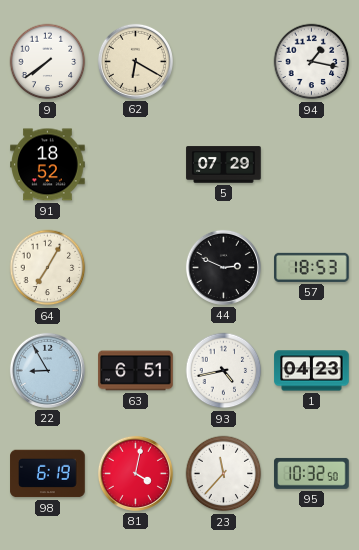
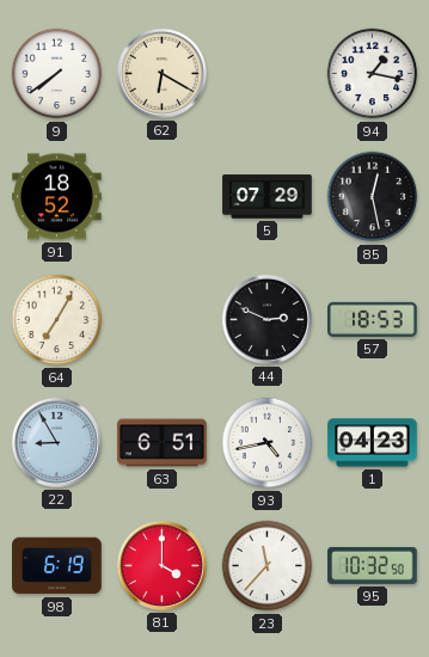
85: none -> 12:28 (373, 197)
81: 4:02 -> 4:00 (161, 565)
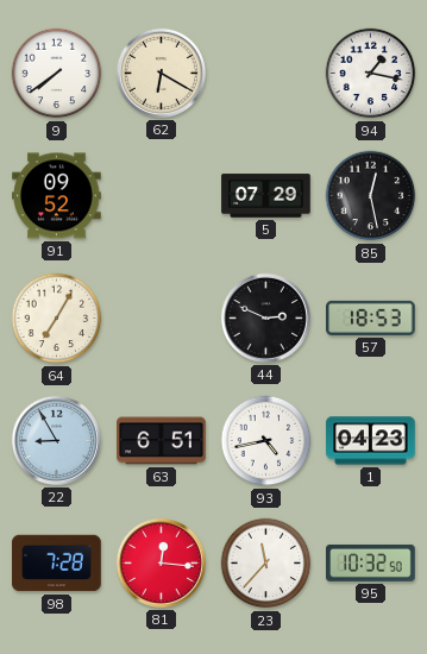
91: 18:52 -> 09:52 (57, 196)
98: 6:19 -> 7:28 (57, 564)
81: 4:00 -> 12:16 (161, 562)
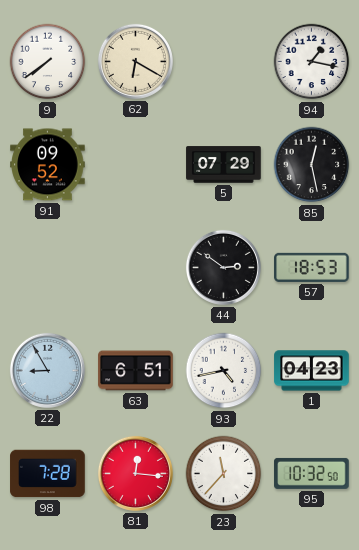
64: 7:05 -> none (57, 319)
44: 2:49 -> 2:51 (223, 267)
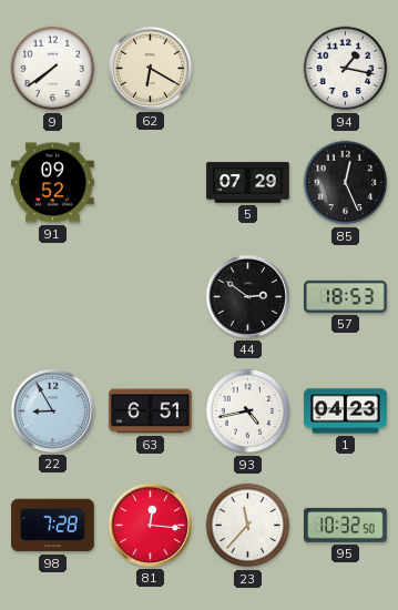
85: 12:28 -> 12:26 (346, 183)
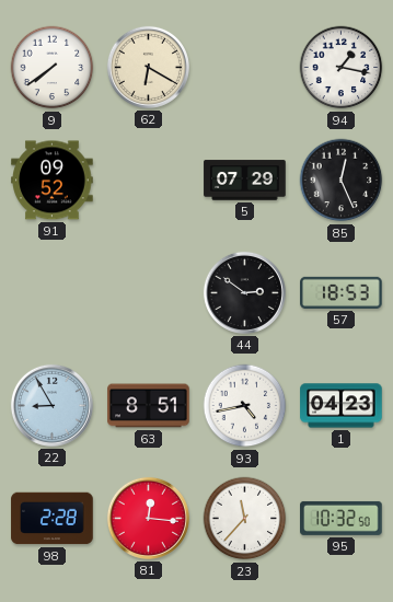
63: 6:51 -> 8:51 (149, 406)
98: 7:28 -> 2:28 (53, 519)
